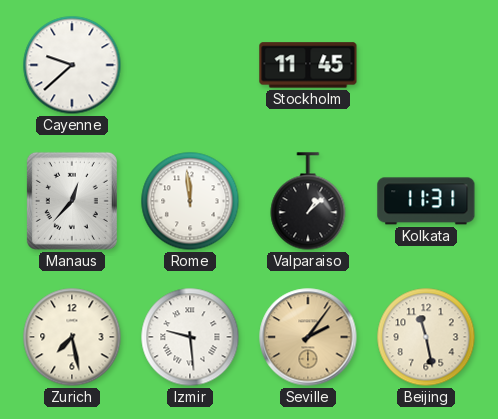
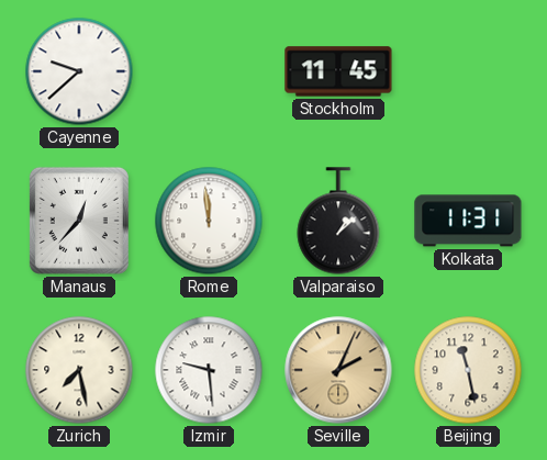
Seville: 2:06 -> 2:04 (338, 370)
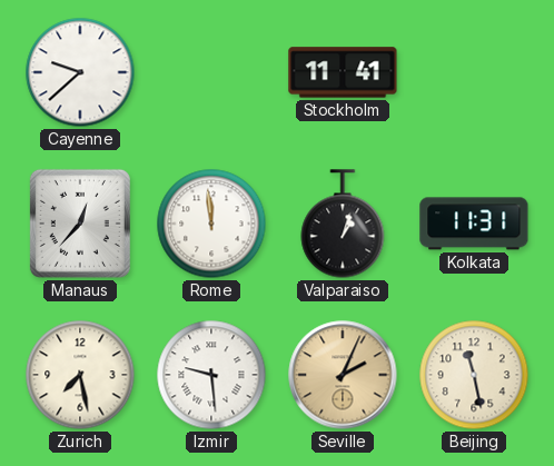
Stockholm: 11:45 -> 11:41 (343, 72)
Valparaiso: 1:08 -> 1:03 (343, 224)
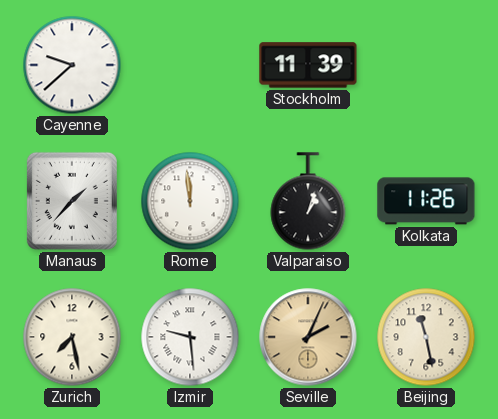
Stockholm: 11:41 -> 11:39 (308, 65)
Manaus: 12:37 -> 1:37 (72, 201)
Kolkata: 11:31 -> 11:26 (426, 201)
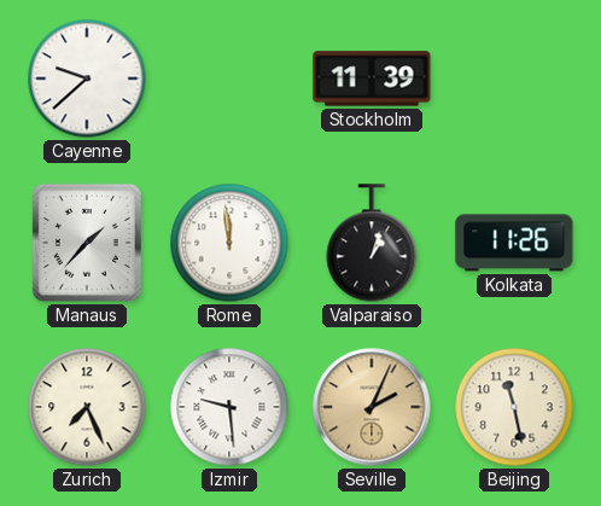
Zurich: 7:28 -> 7:26 (87, 407)
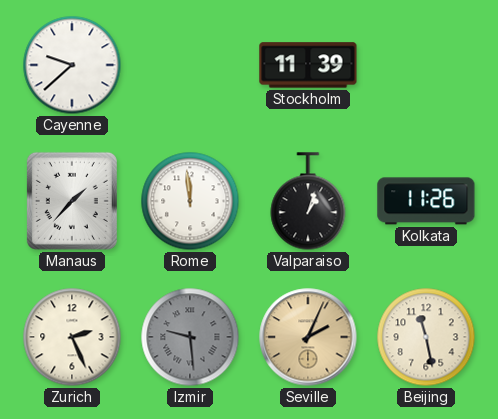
Zurich: 7:26 -> 2:26 (72, 337)
Izmir dial: white -> grey (190, 337)
